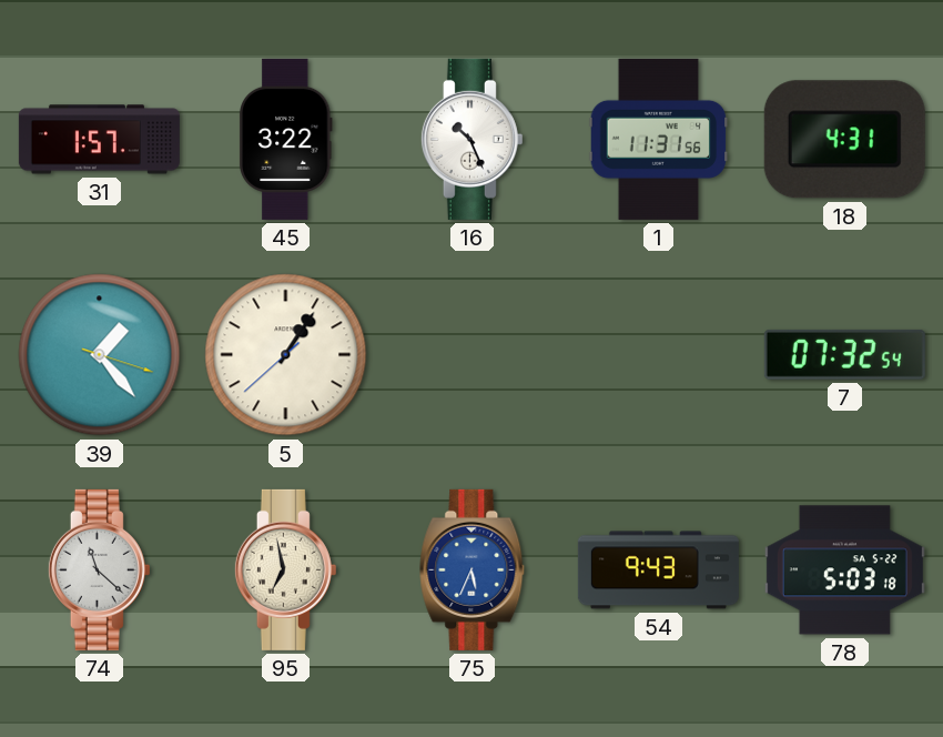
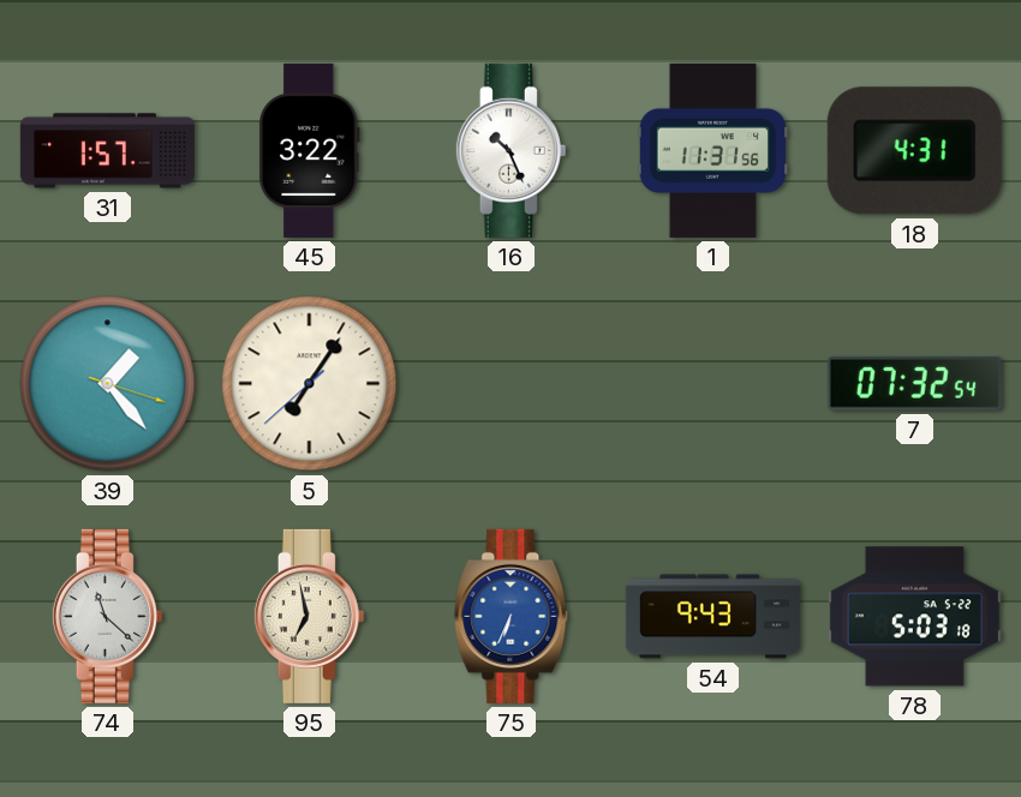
5: 1:05 -> 7:05 (310, 384)
75: 5:34 -> 6:34 (512, 616)
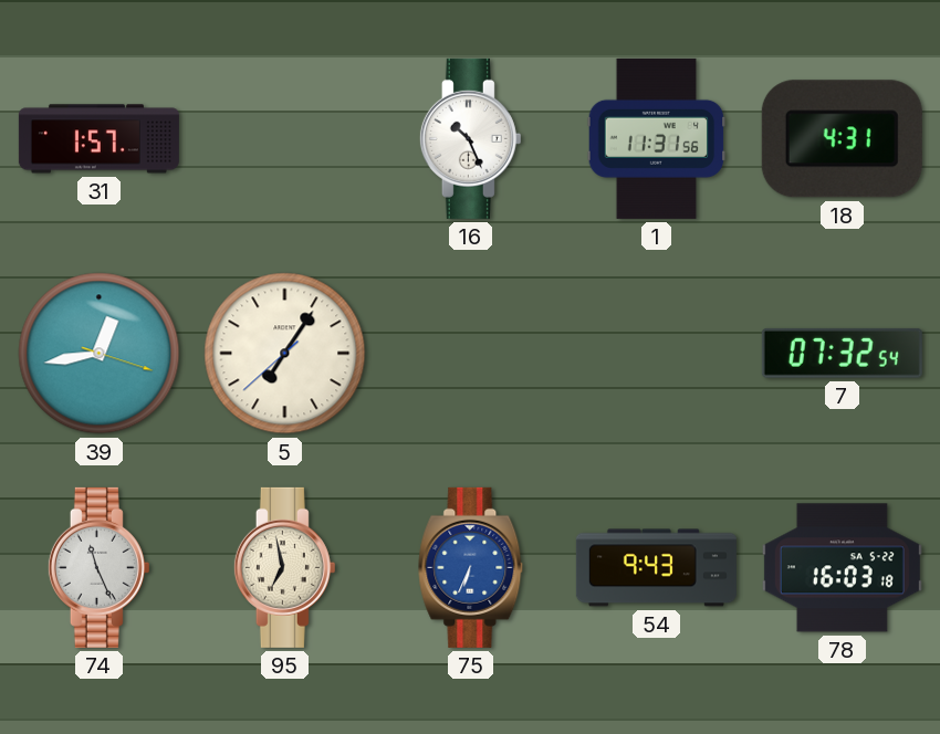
45: 3:22 -> none (309, 150)
39: 1:23 -> 12:43 (100, 354)
74: 11:22 -> 11:26 (98, 567)
78: 5:03 -> 16:03 (842, 568)
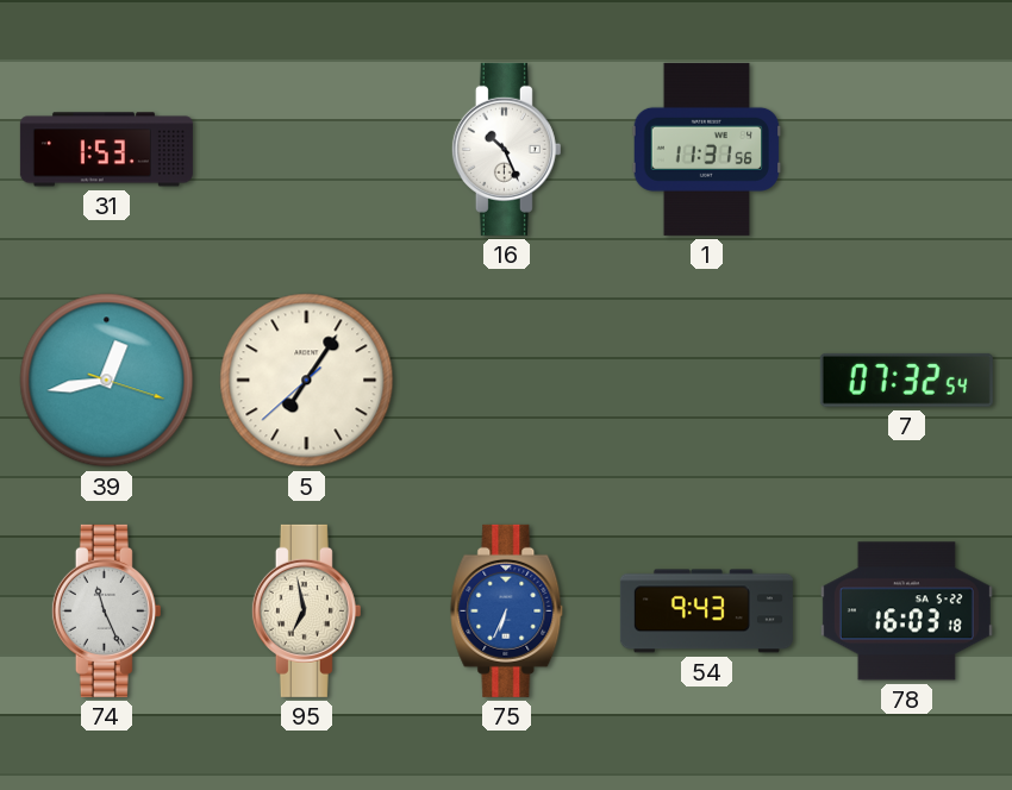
31: 1:57 -> 1:53 (106, 150)
18: 4:31 -> none (842, 139)
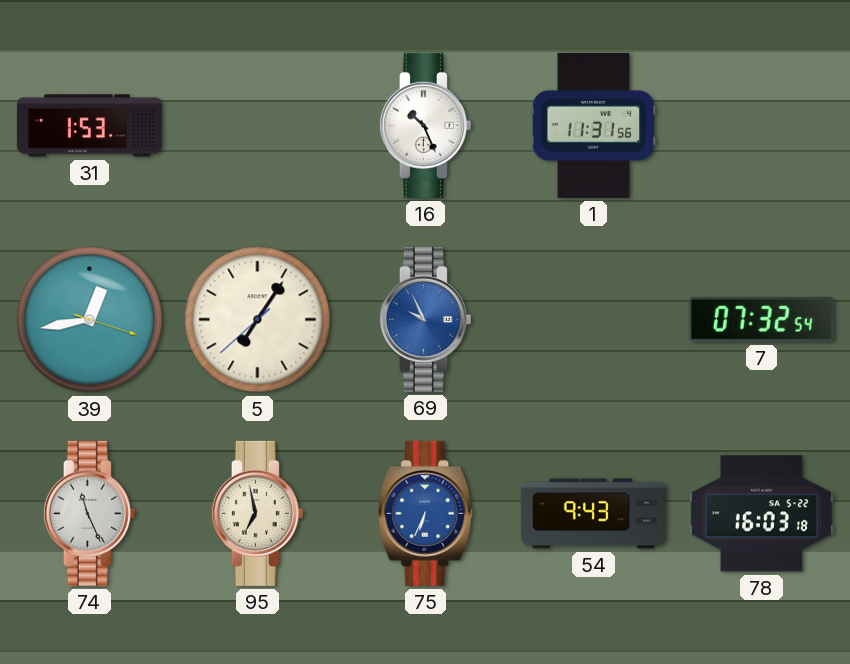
69: none -> 9:56 (425, 319)
